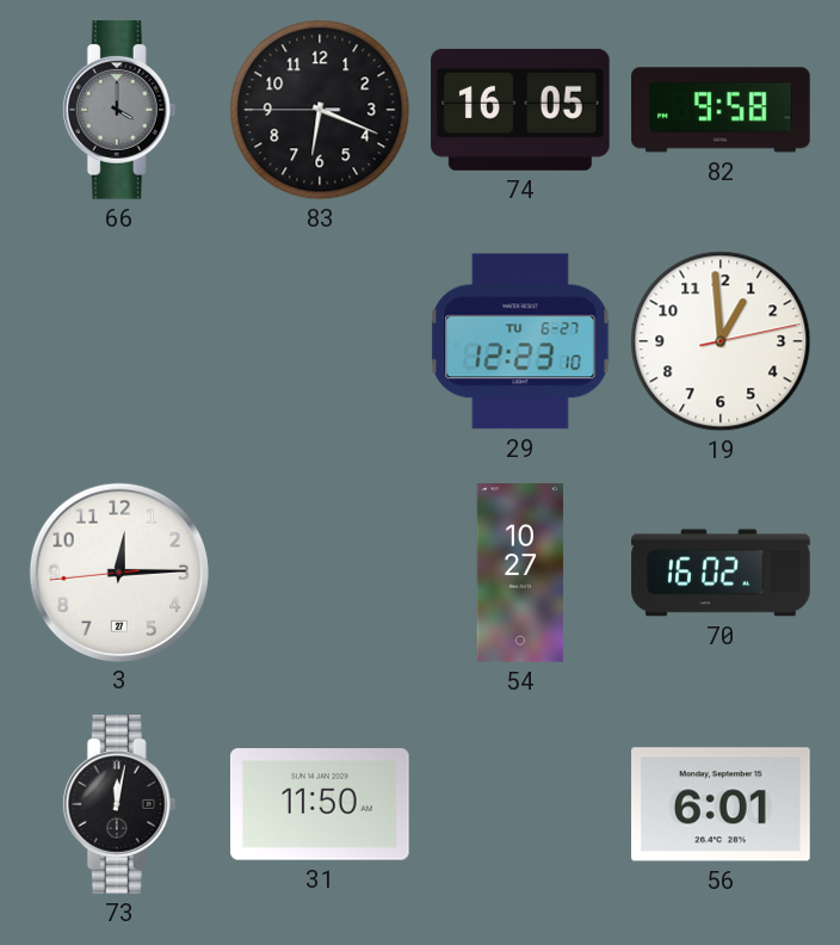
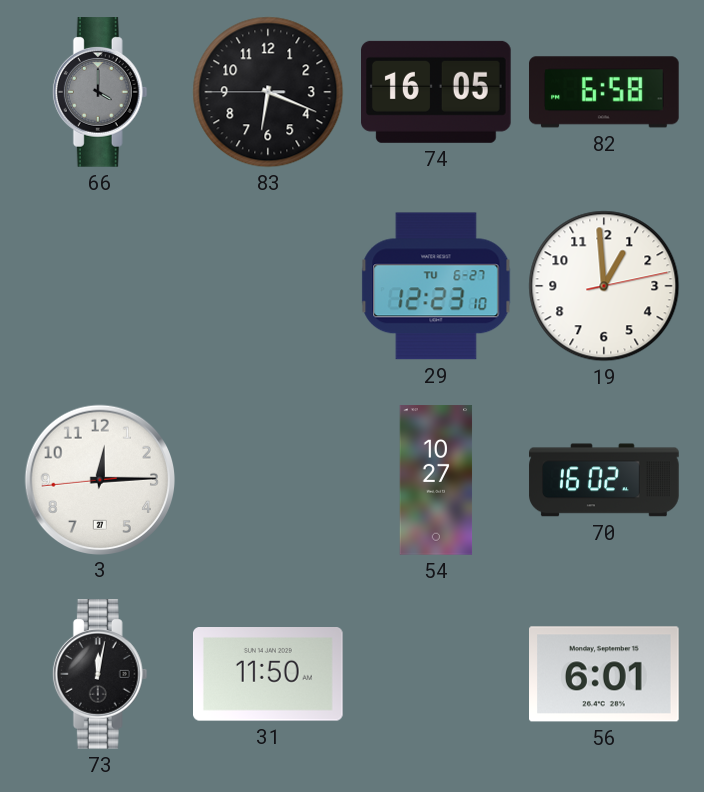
82: 9:58 -> 6:58 (604, 92)
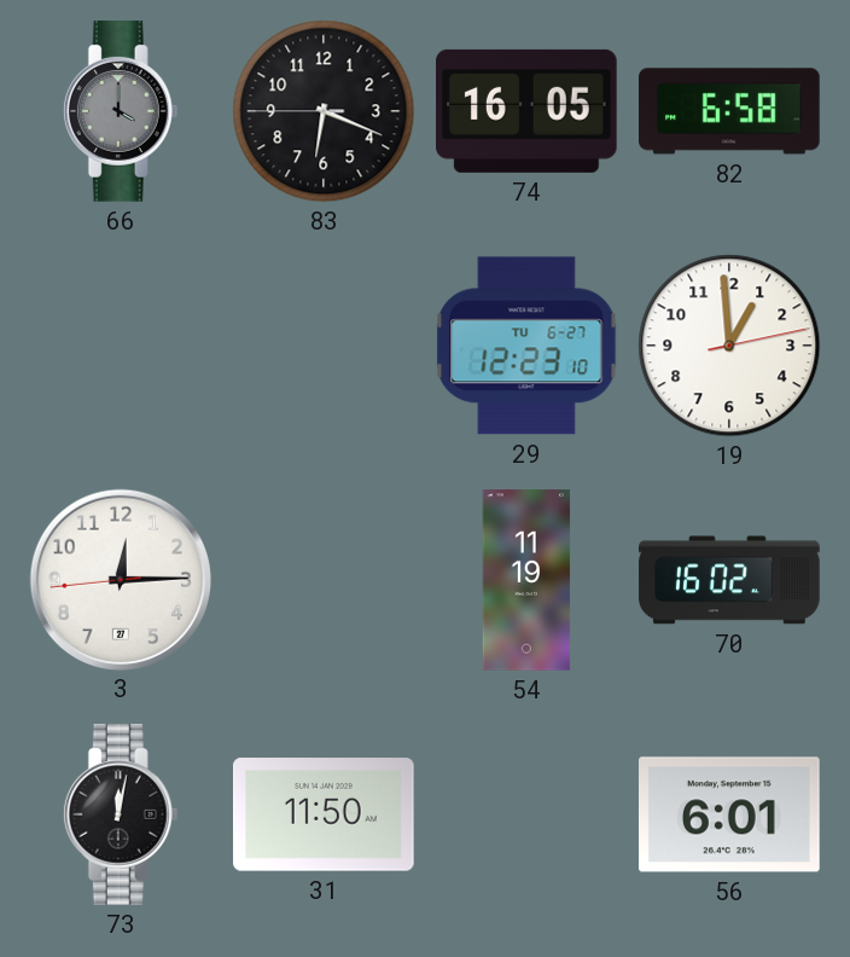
54: 10:27 -> 11:19 (526, 580)
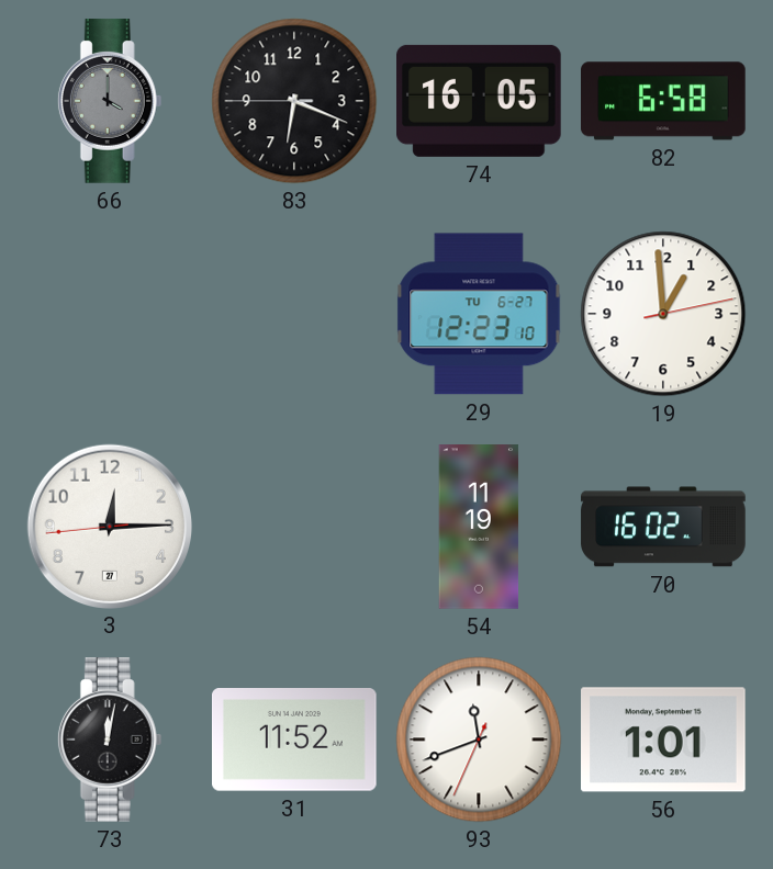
31: 11:50 -> 11:52 (295, 741)
93: none -> 11:41 (479, 740)
56: 6:01 -> 1:01 (664, 740)
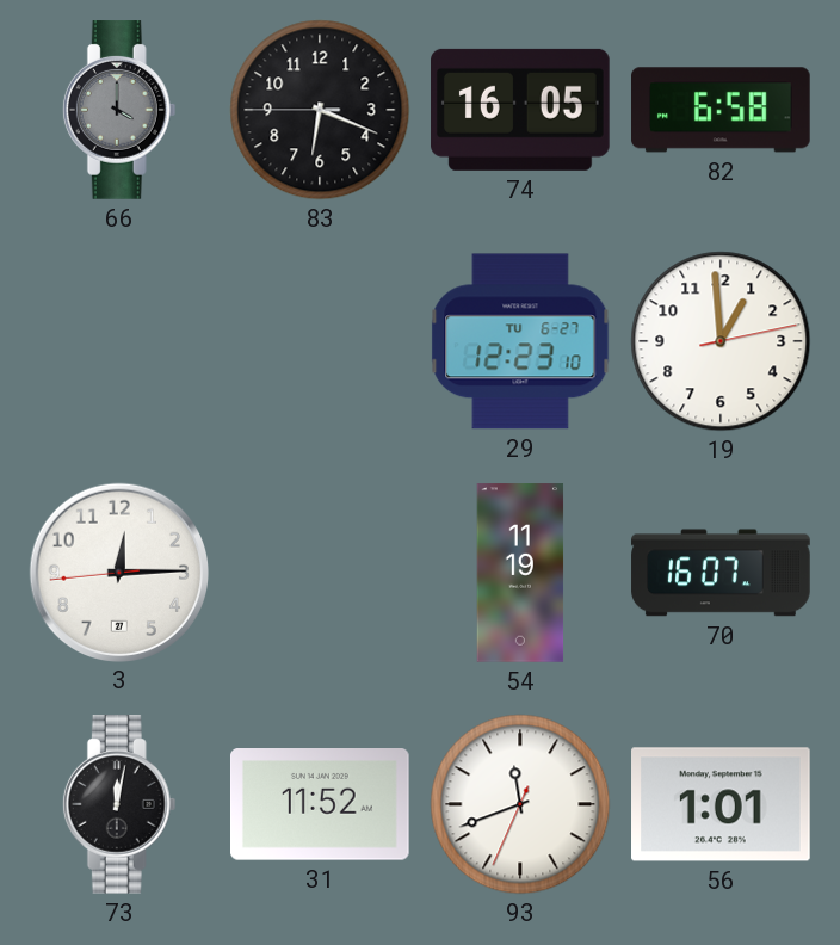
70: 16:02 -> 16:07 (721, 573)
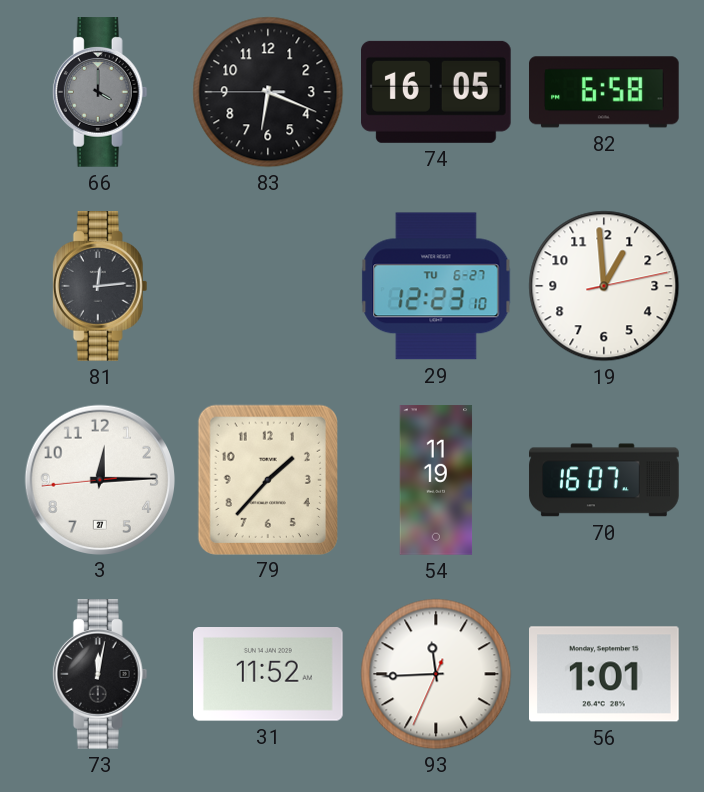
81: none -> 12:14 (100, 286)
79: none -> 1:37 (267, 479)
93: 11:41 -> 11:44 (436, 674)
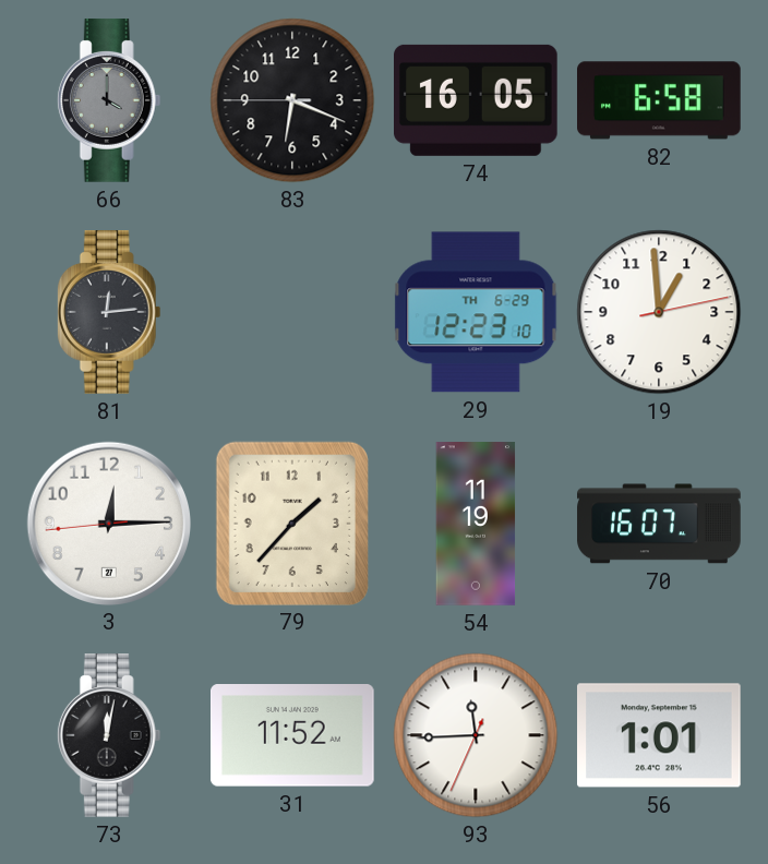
29 date: TU 6-27 -> TH 6-29 (476, 312)
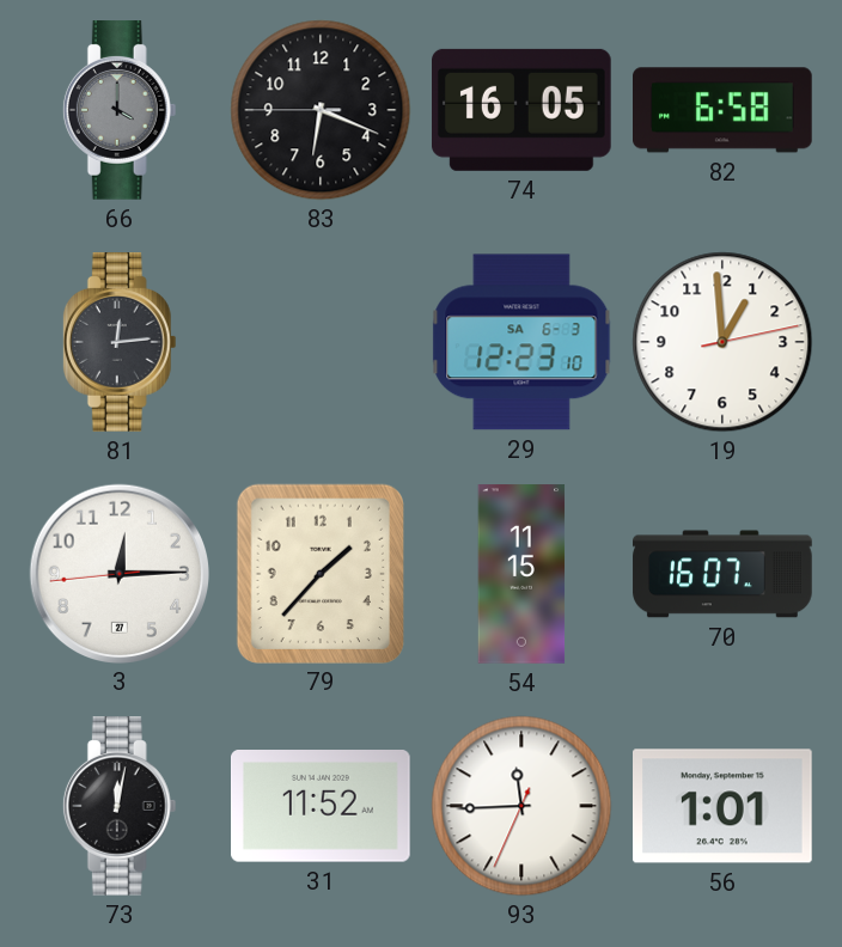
29 date: TH 6-29 -> SA 6-3 (521, 342)
54: 11:19 -> 11:15 (521, 574)
